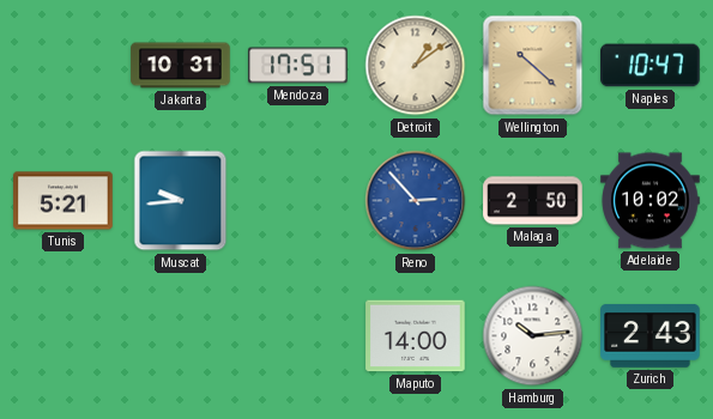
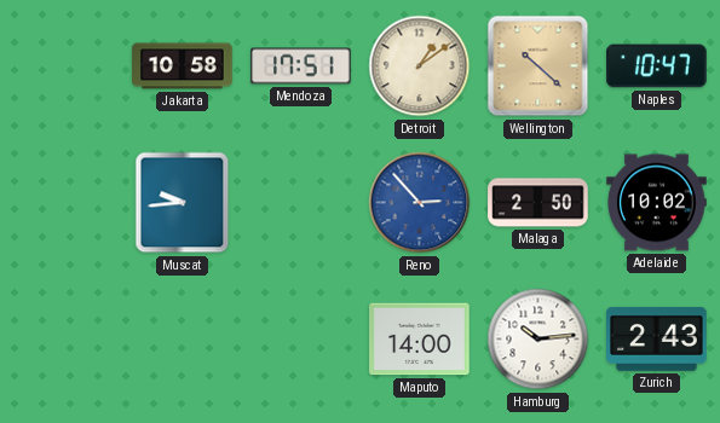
Jakarta: 10:31 -> 10:58 (183, 66)
Tunis: 5:21 -> none (64, 201)
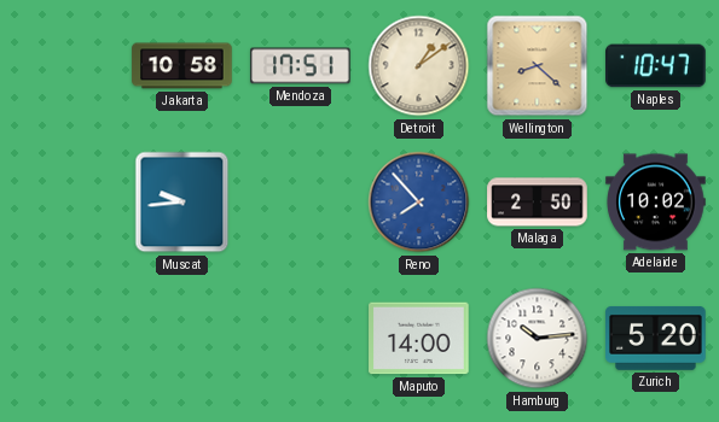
Wellington: 10:22 -> 8:22 (538, 66)
Reno: 2:53 -> 7:53 (419, 203)
Zurich: 2:43 -> 5:20 (656, 338)
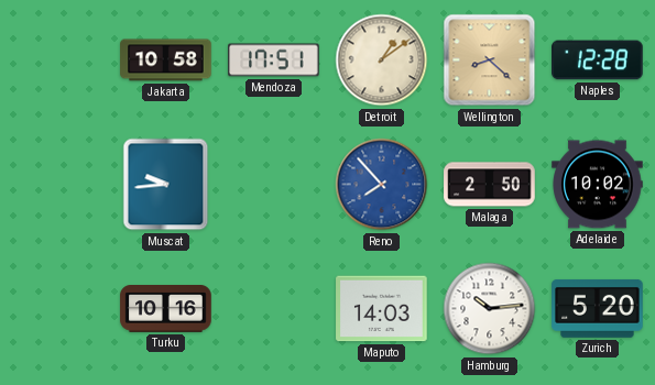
Naples: 10:47 -> 12:28 (598, 61)
Turku: none -> 10:16 (166, 309)
Maputo: 14:00 -> 14:03 (382, 309)
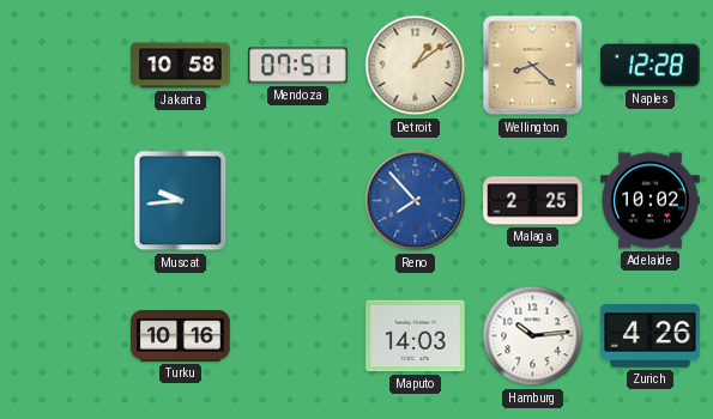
Mendoza: 17:51 -> 07:51 (298, 66)
Malaga: 2:50 -> 2:25 (533, 201)
Zurich: 5:20 -> 4:26 (651, 335)
